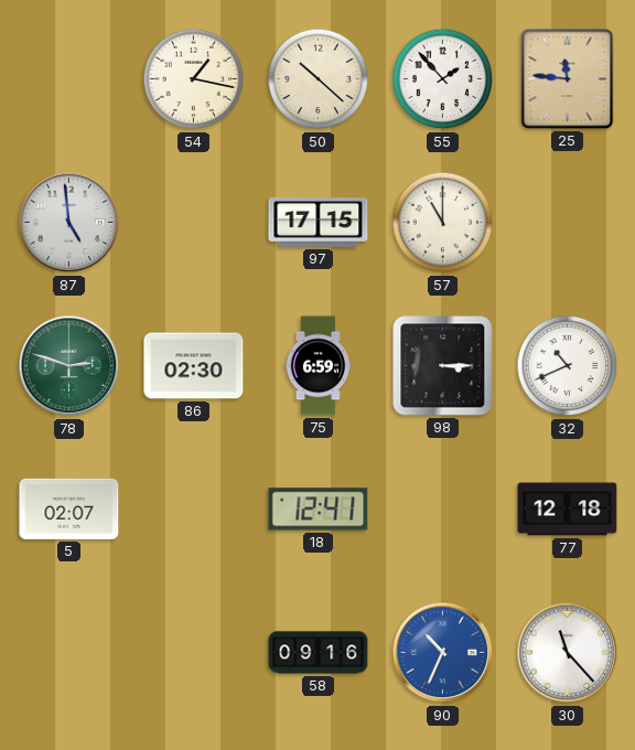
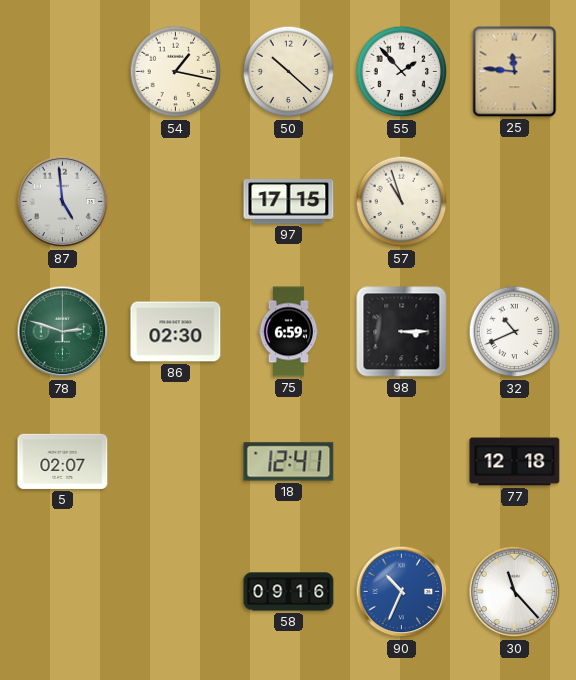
57: 11:00 -> 10:57 (402, 202)
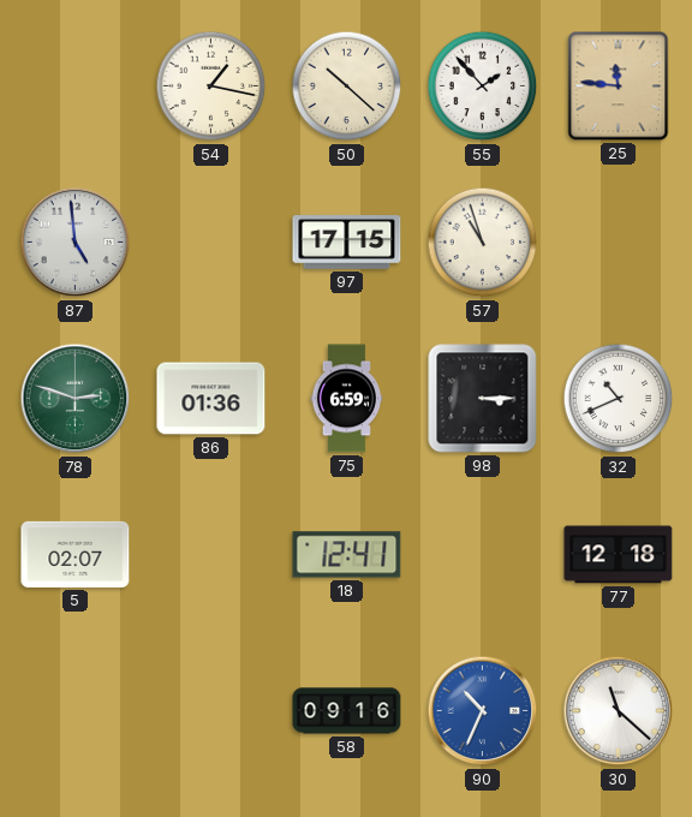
86: 02:30 -> 01:36 (211, 399)
30: 11:23 -> 11:22 (619, 711)
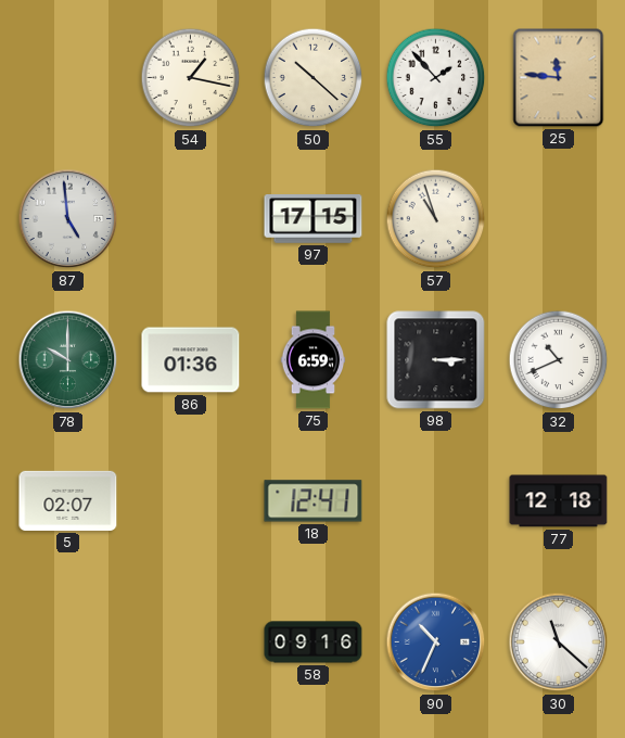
78: 2:48 -> 10:00 (68, 360)
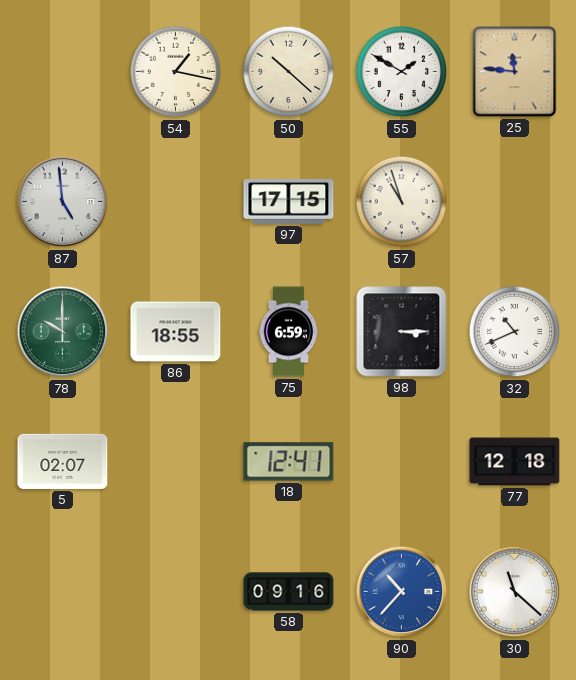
55: 1:53 -> 1:50 (402, 72)
86: 01:36 -> 18:55 (176, 332)
90: 10:34 -> 10:37 (402, 592)
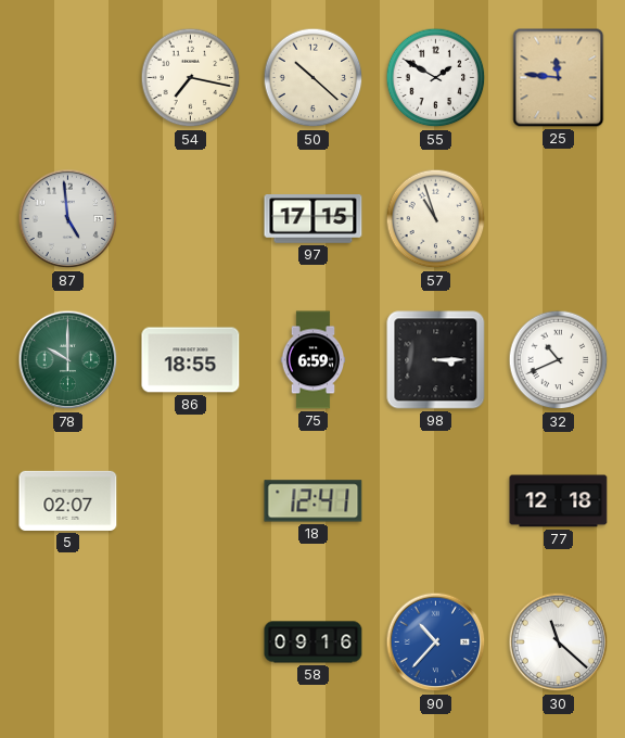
54: 1:17 -> 7:17 (191, 78)
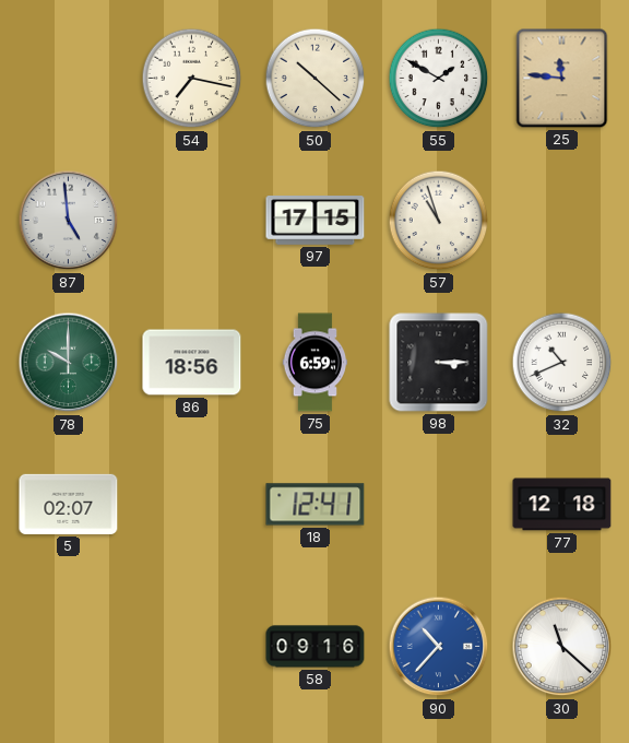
86: 18:55 -> 18:56 (192, 363)
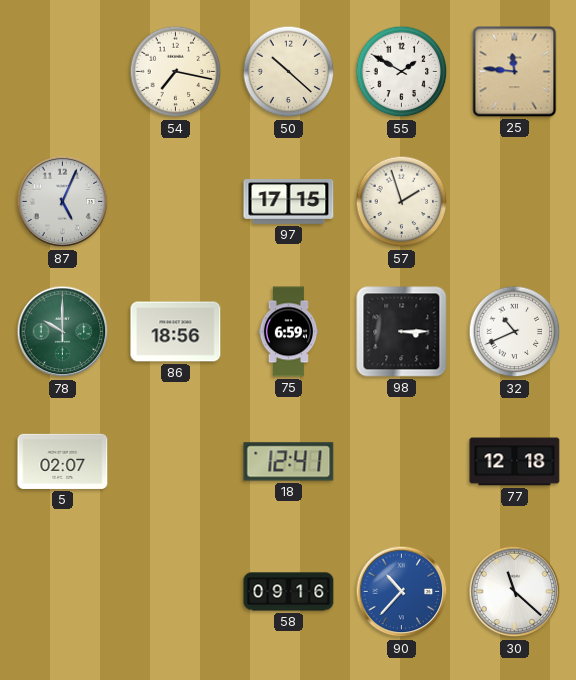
87: 4:59 -> 5:04 (63, 202)
57: 10:57 -> 1:57 (402, 202)
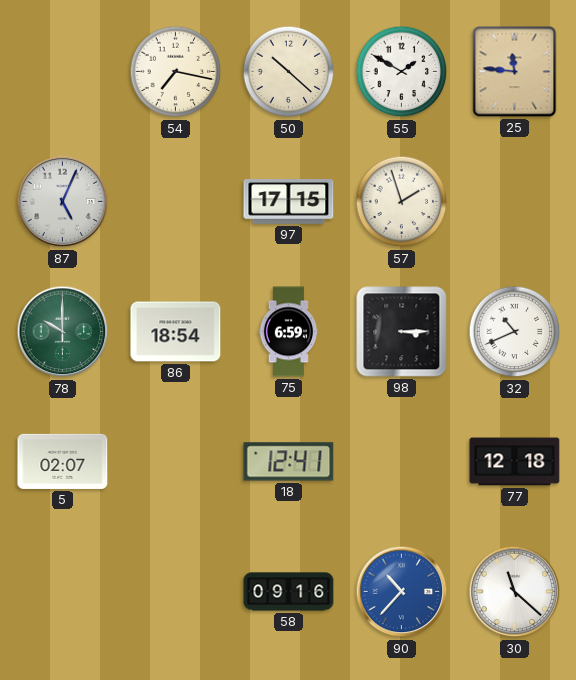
86: 18:56 -> 18:54 (176, 332)
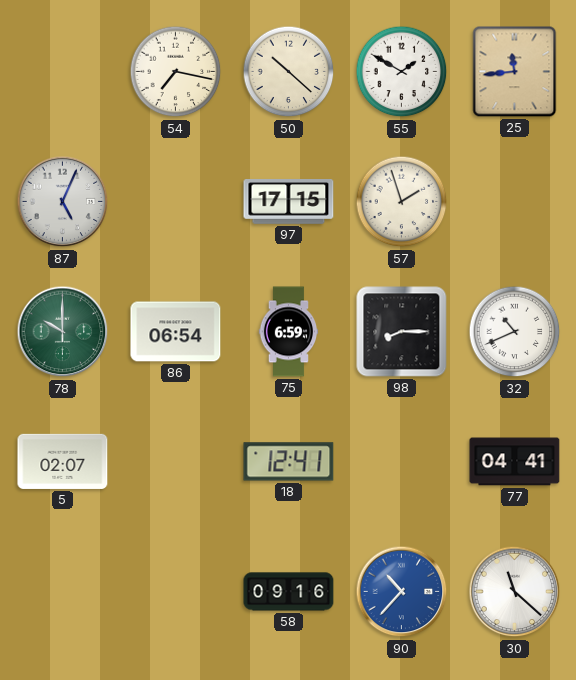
25: 11:46 -> 11:44 (515, 72)
86: 18:54 -> 06:54 (176, 332)
98: 3:15 -> 8:15 (402, 332)
77: 12:18 -> 04:41 (515, 462)
